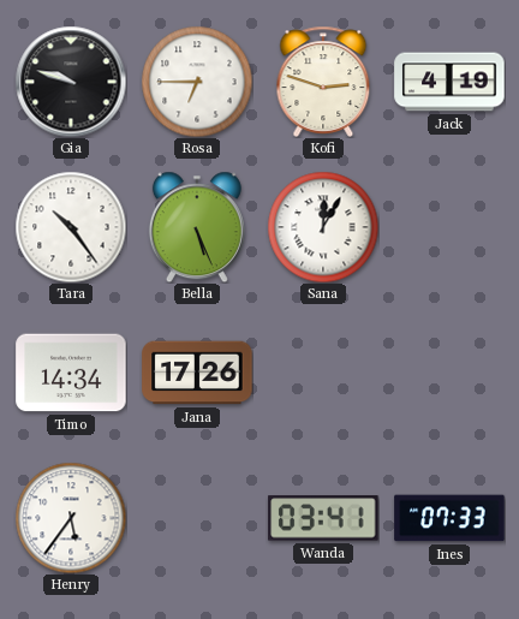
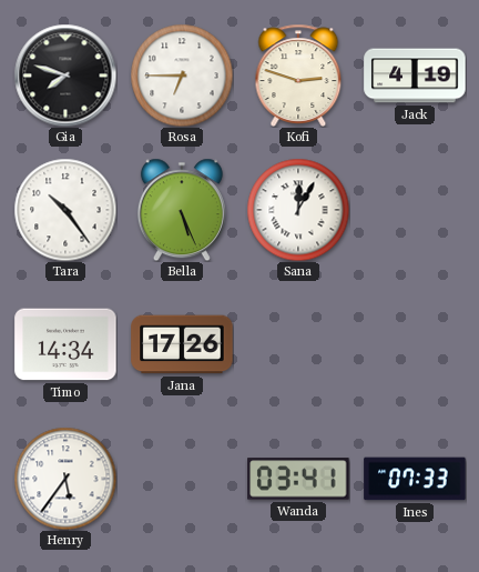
Gia: 9:48 -> 7:48 (65, 76)
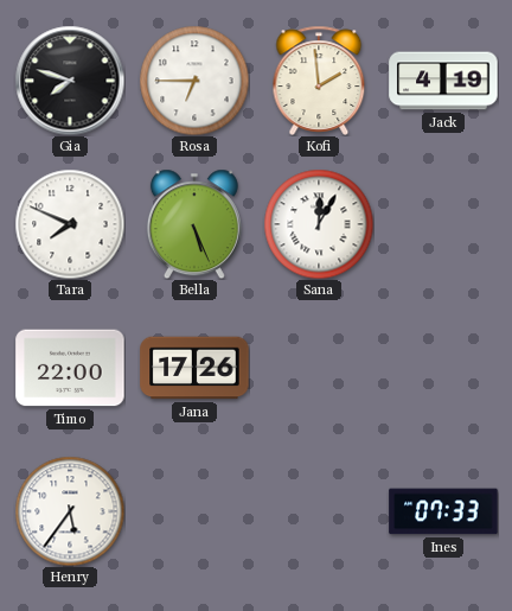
Kofi: 2:48 -> 1:59 (319, 81)
Tara: 10:24 -> 7:49 (70, 224)
Timo: 14:34 -> 22:00 (70, 368)
Wanda: 03:41 -> none (298, 479)
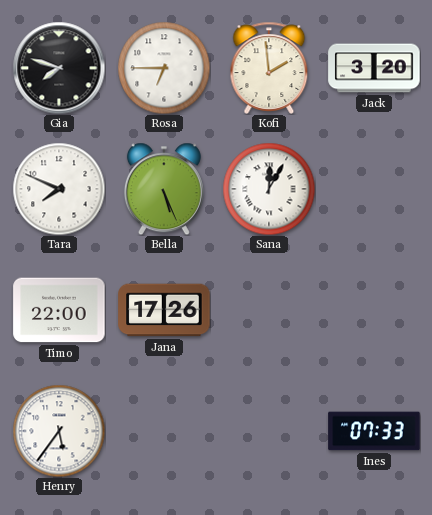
Jack: 4:19 -> 3:20 (374, 68)
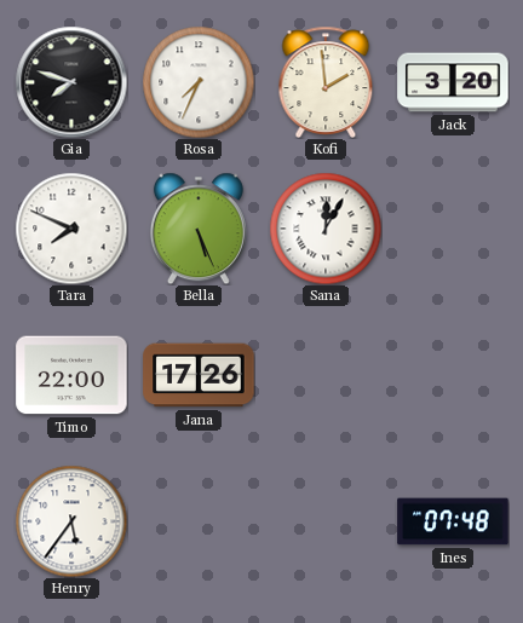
Rosa: 6:45 -> 7:34 (199, 82)
Ines: 07:33 -> 07:48 (453, 521)
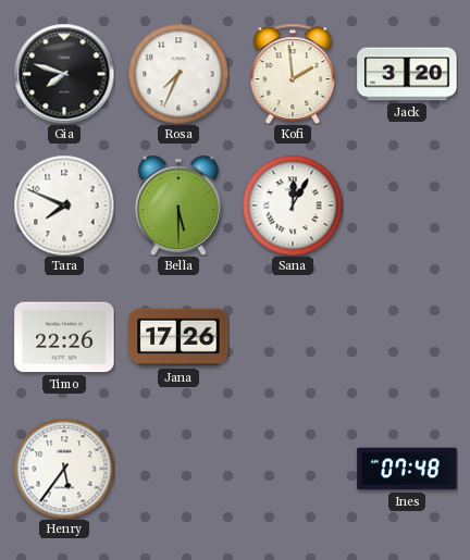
Bella: 5:26 -> 5:30 (178, 206)
Timo: 22:00 -> 22:26 (64, 337)
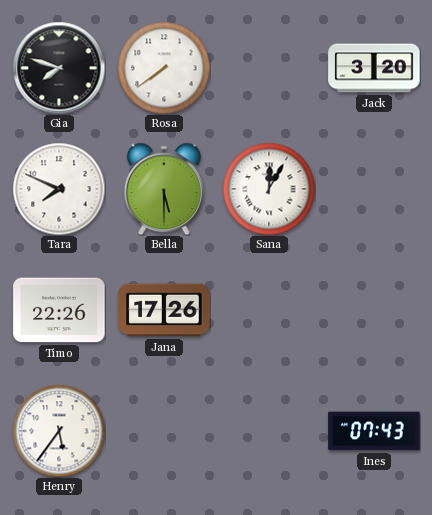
Rosa: 7:34 -> 7:39 (164, 68)
Kofi: 1:59 -> none (293, 74)
Ines: 07:48 -> 07:43 (374, 431)
